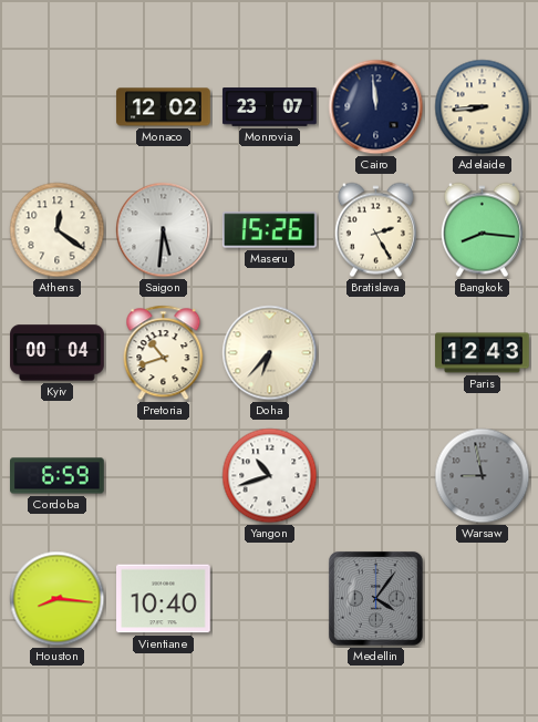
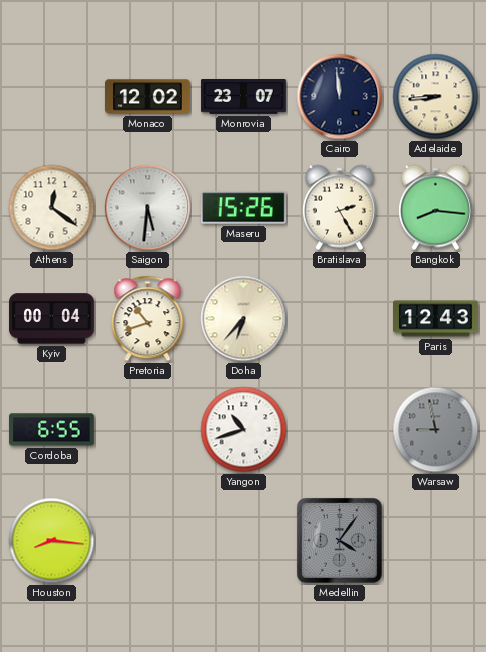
Cordoba: 6:59 -> 6:55 (52, 430)
Vientiane: 10:40 -> none (164, 599)
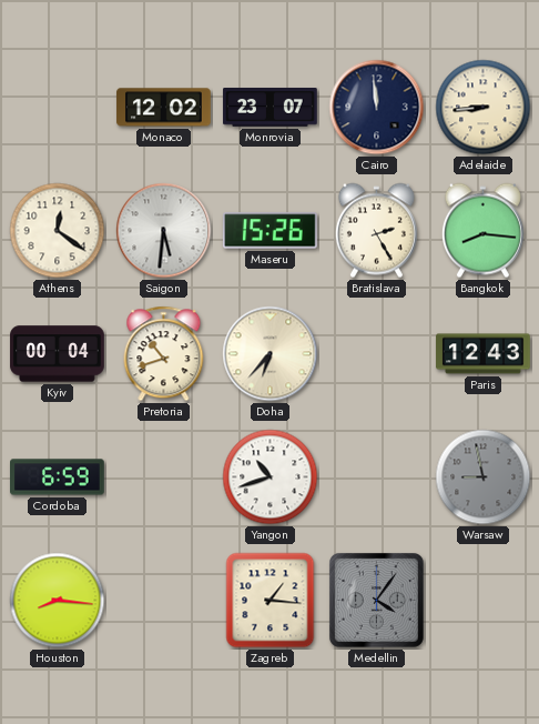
Cordoba: 6:55 -> 6:59 (58, 477)
Zagreb: none -> 1:16 (271, 601)
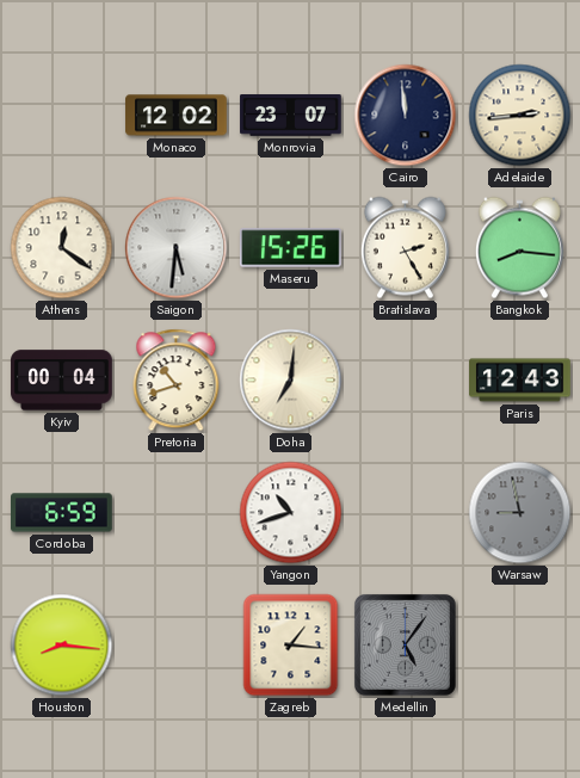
Adelaide: 8:44 -> 2:44 (520, 116)
Doha: 6:37 -> 7:01 (291, 381)
Medellin: 4:06 -> 5:06 (405, 644)
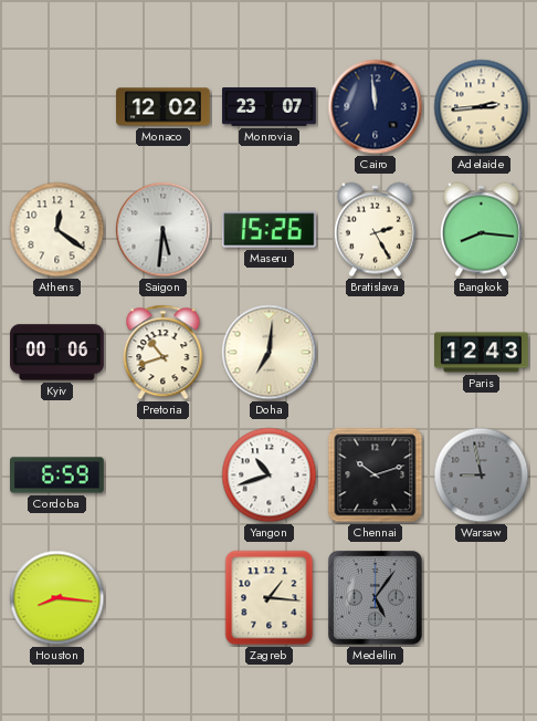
Kyiv: 00:04 -> 00:06 (57, 353)
Chennai: none -> 10:12 (376, 476)
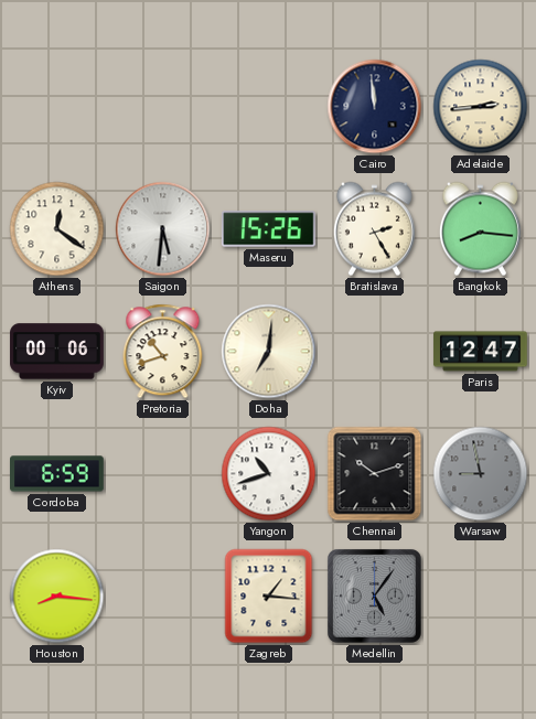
Monaco: 12:02 -> none (164, 107)
Monrovia: 23:07 -> none (270, 107)
Paris: 12:43 -> 12:47 (481, 352)
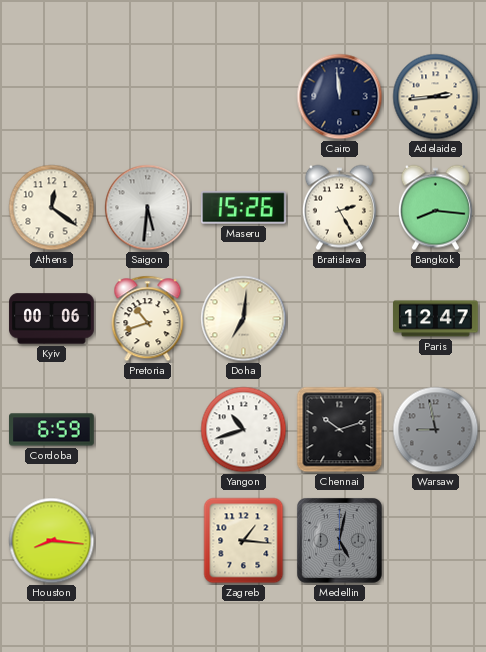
Medellin: 5:06 -> 5:02 (339, 540)
